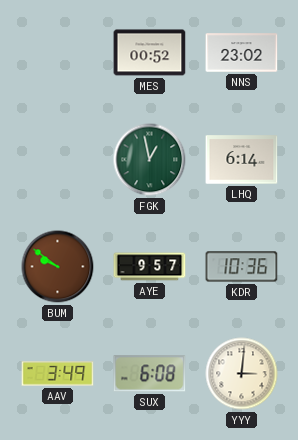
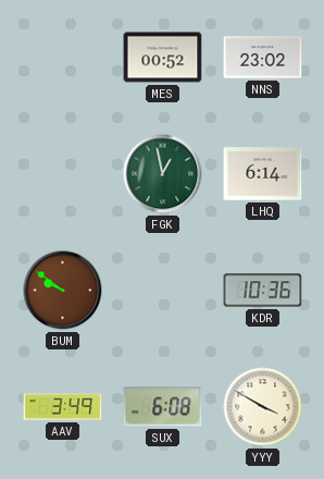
AYE: 9:57 -> none (150, 267)
YYY: 3:01 -> 3:50 (263, 407)
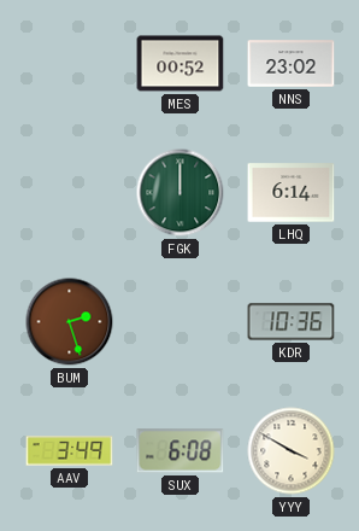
FGK: 12:58 -> 12:00 (181, 193)
BUM: 9:51 -> 2:27 (70, 322)
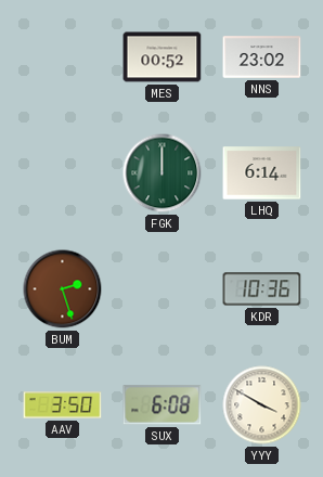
AAV: 3:49 -> 3:50 (63, 405)
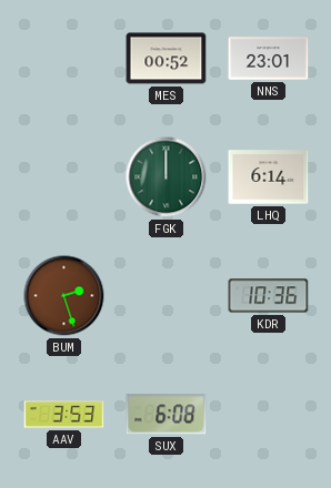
NNS: 23:02 -> 23:01 (269, 59)
AAV: 3:50 -> 3:53 (64, 415)
YYY: 3:50 -> none (262, 405)
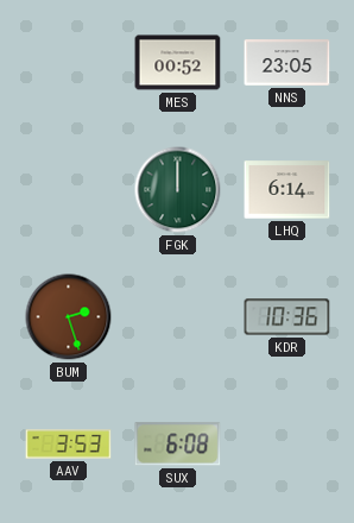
NNS: 23:01 -> 23:05 (287, 63)
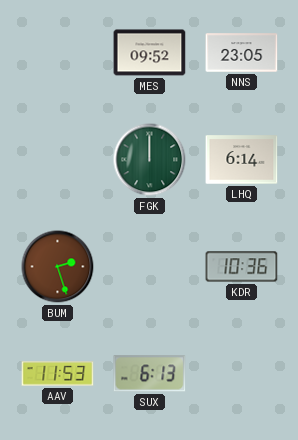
MES: 00:52 -> 09:52 (150, 53)
AAV: 3:53 -> 11:53 (58, 374)
SUX: 6:08 -> 6:13 (150, 374)
